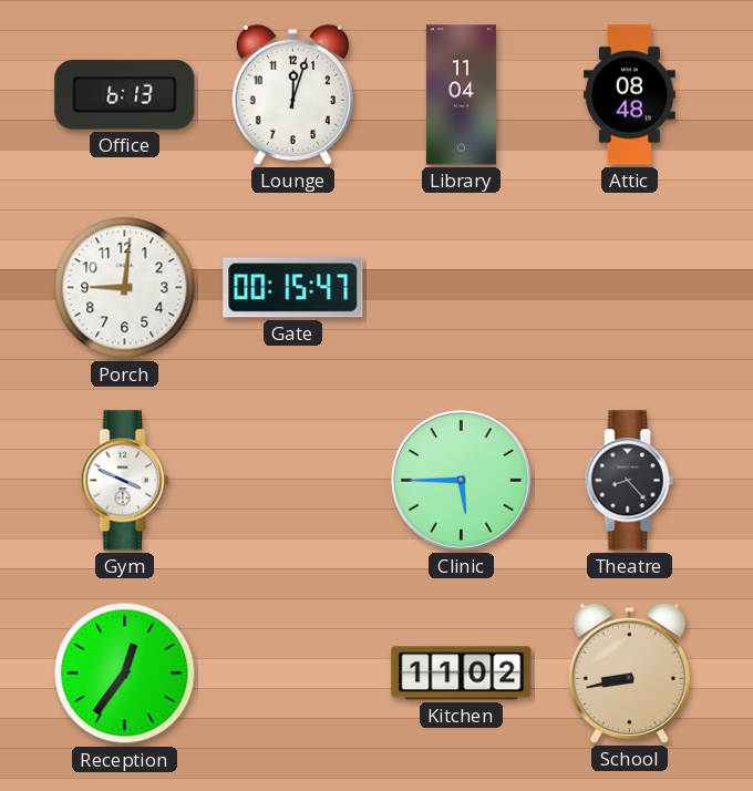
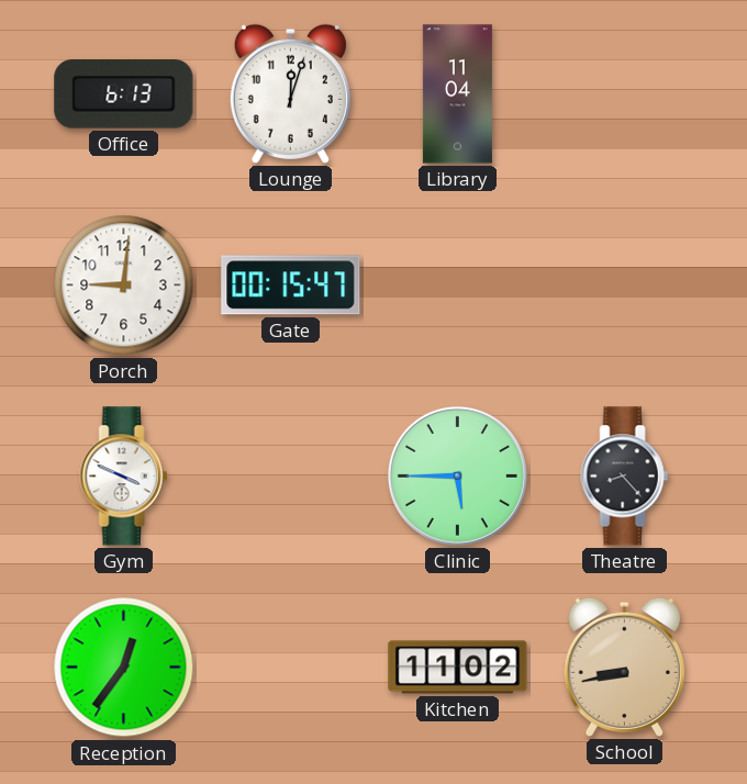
Attic: 08:48 -> none (629, 95)
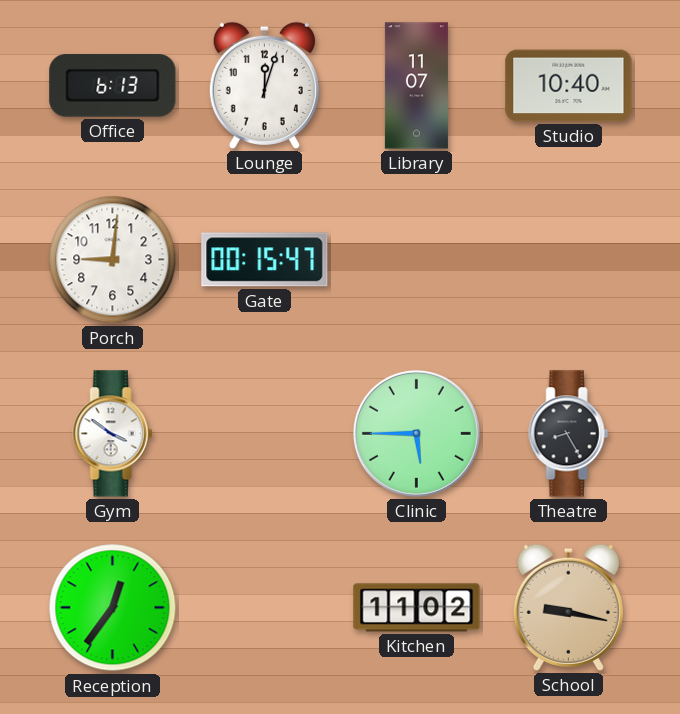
Library: 11:04 -> 11:07 (416, 86)
Studio: none -> 10:40 (569, 86)
Gym: 3:49 -> 3:51 (113, 434)
Theatre: 8:23 -> 8:25 (569, 434)
School: 8:43 -> 9:17 (568, 607)
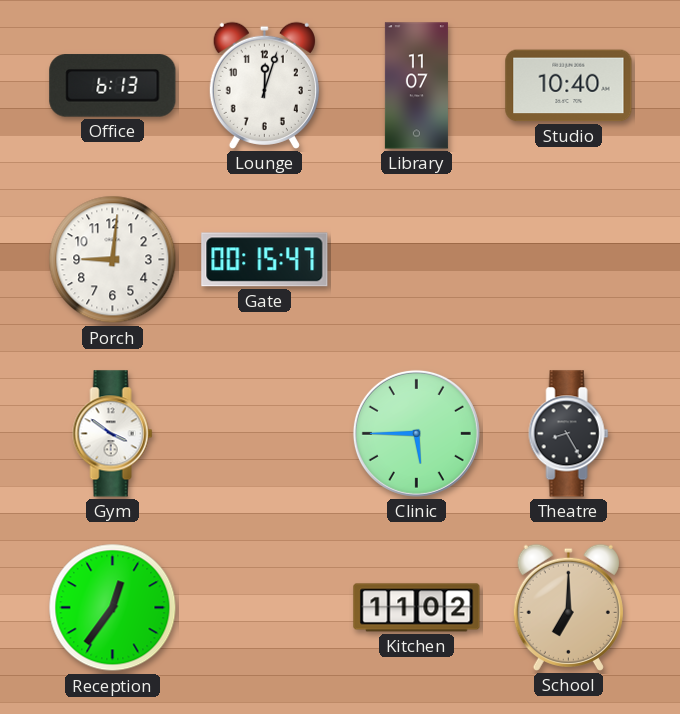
School: 9:17 -> 7:00 (568, 607)
